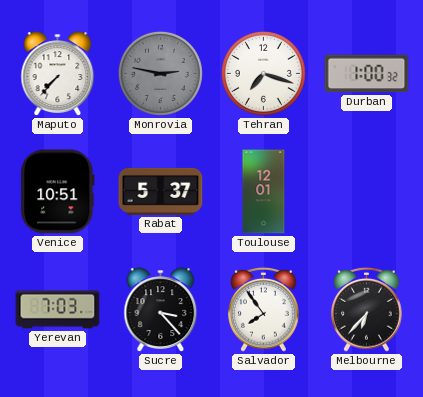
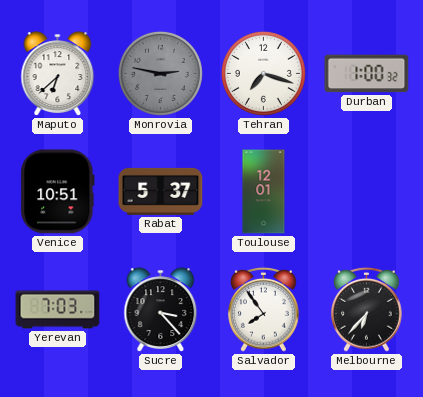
Maputo: 7:37 -> 6:38 (58, 74)
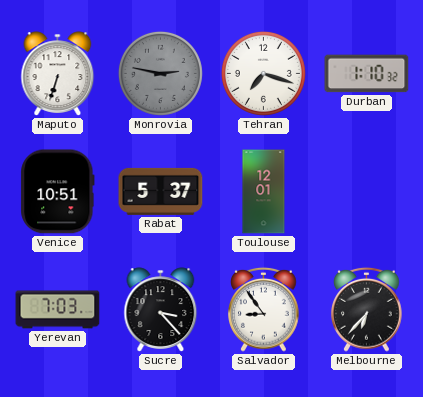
Maputo: 6:38 -> 6:33 (58, 74)
Durban: 1:00 -> 1:10 (367, 74)
Salvador: 7:54 -> 8:54 (264, 309)
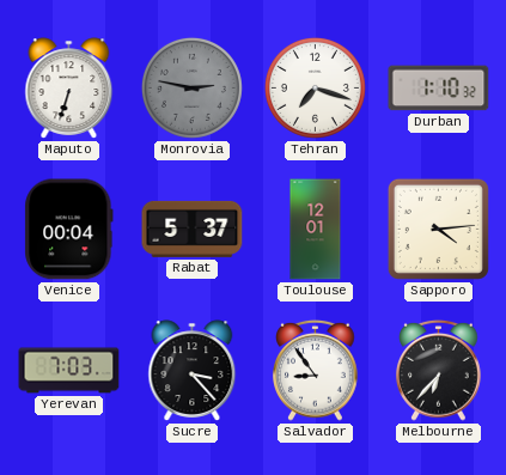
Venice: 10:51 -> 00:04 (69, 230)
Sapporo: none -> 4:14 (438, 229)
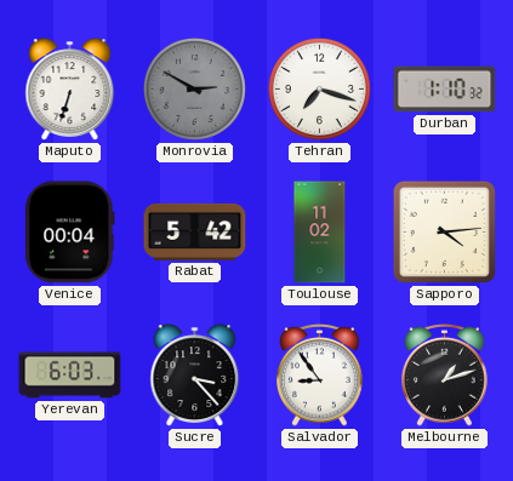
Monrovia: 2:47 -> 2:50 (194, 88)
Rabat: 5:37 -> 5:42 (195, 231)
Toulouse: 12:01 -> 11:02 (320, 233)
Yerevan: 7:03 -> 6:03 (70, 376)
Melbourne: 6:37 -> 1:12 (445, 374)
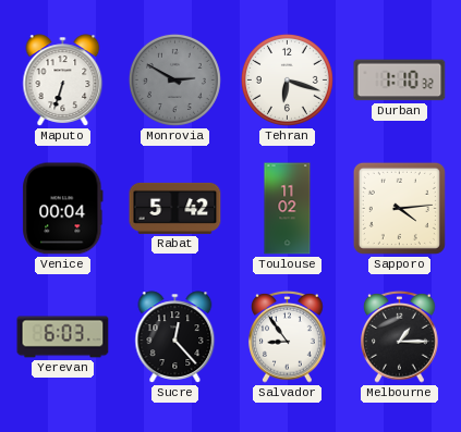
Tehran: 7:18 -> 6:18 (287, 79)
Sucre: 3:23 -> 12:23 (175, 337)
Melbourne: 1:12 -> 1:15 (400, 336)
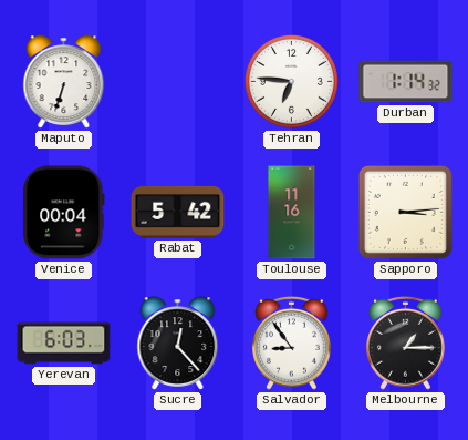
Monrovia: 2:50 -> none (174, 79)
Tehran: 6:18 -> 6:46 (291, 81)
Durban: 1:10 -> 1:14 (406, 82)
Toulouse: 11:02 -> 11:16 (292, 213)
Sapporo: 4:14 -> 3:14 (405, 212)
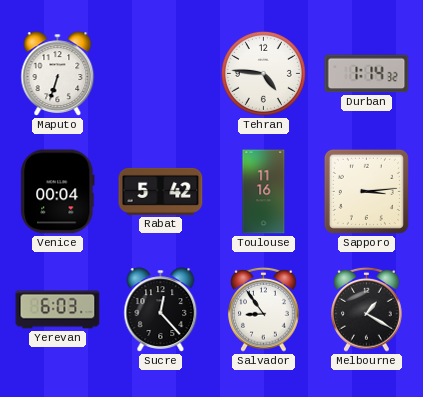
Tehran: 6:46 -> 4:46 (263, 73)
Melbourne: 1:15 -> 1:20 (367, 309)
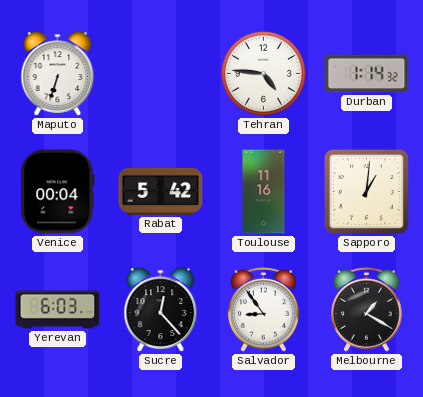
Sapporo: 3:14 -> 1:01 (366, 191)
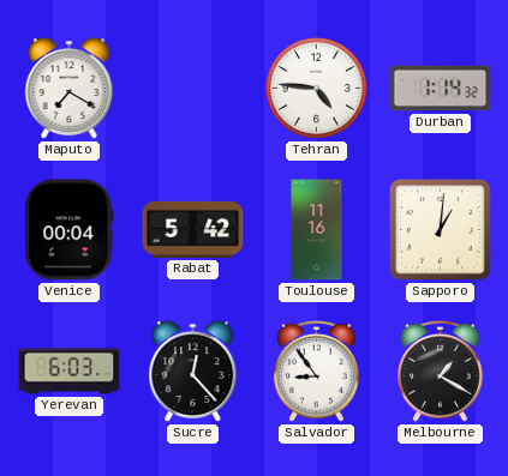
Maputo: 6:33 -> 7:20 (70, 89)
